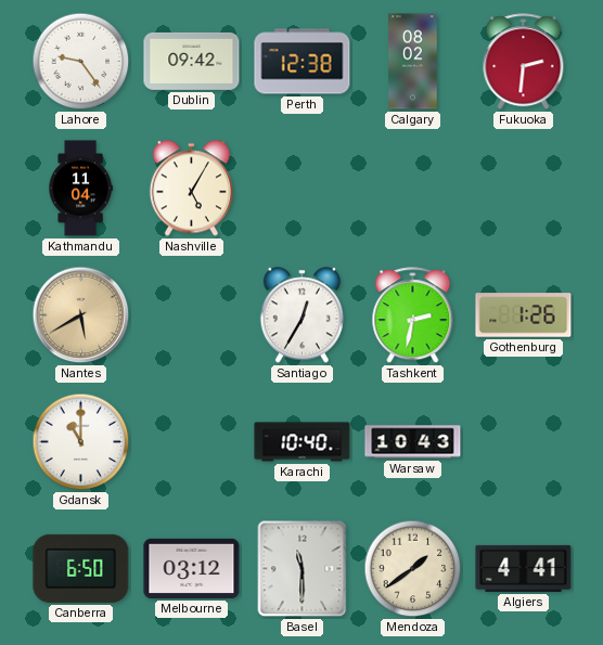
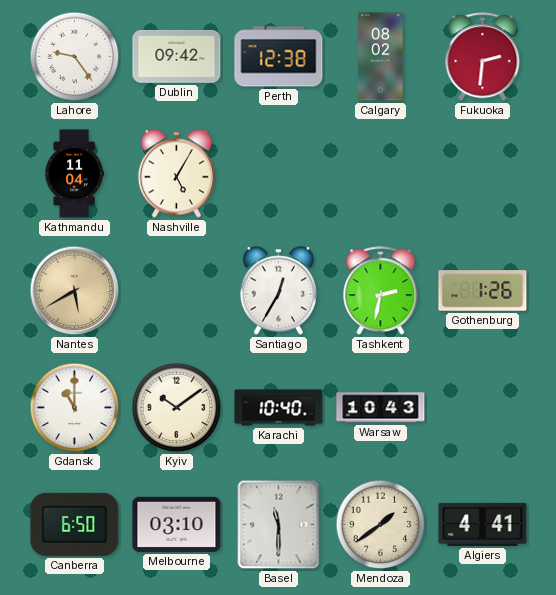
Kyiv: none -> 10:09 (177, 408)
Melbourne: 03:12 -> 03:10 (177, 524)
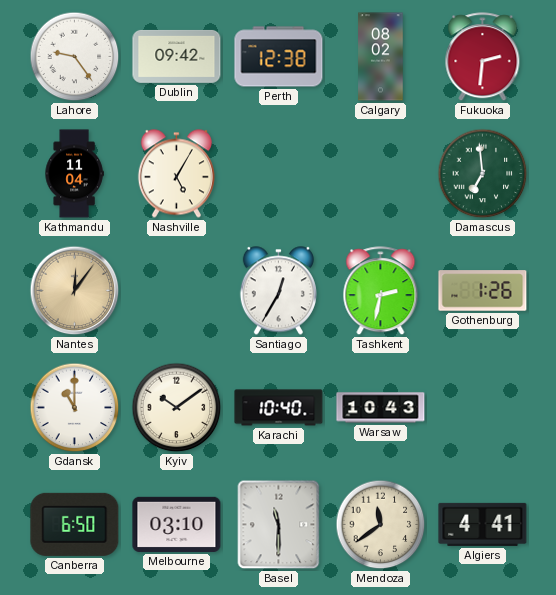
Damascus: none -> 6:59 (483, 174)
Nantes: 5:40 -> 12:06 (75, 291)
Mendoza: 1:39 -> 11:39 (381, 525)
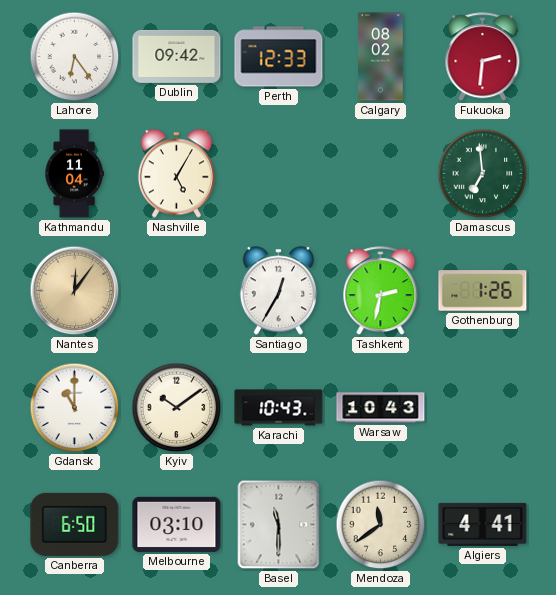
Lahore: 9:24 -> 6:24 (75, 57)
Perth: 12:38 -> 12:33 (279, 57)
Karachi: 10:40 -> 10:43 (279, 408)
